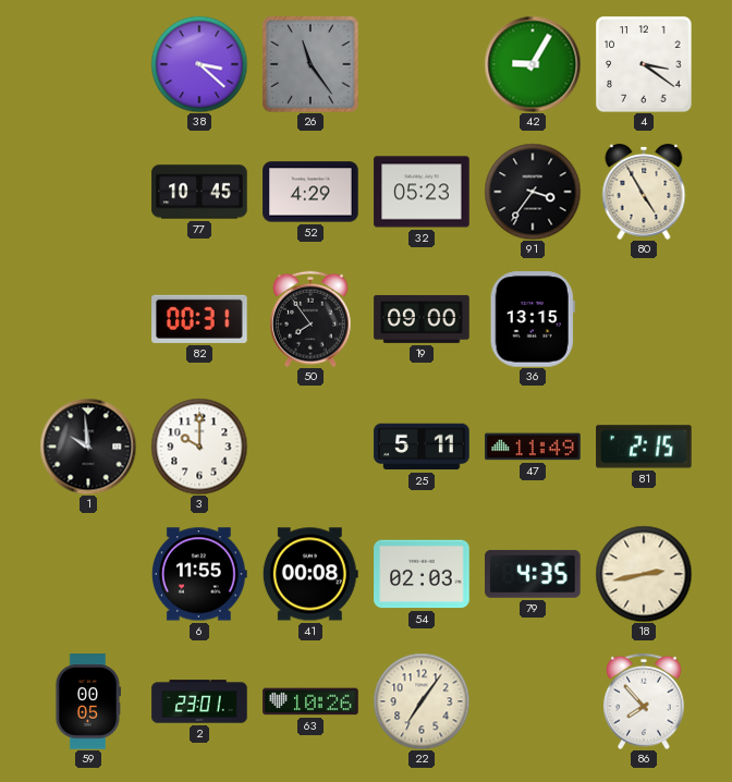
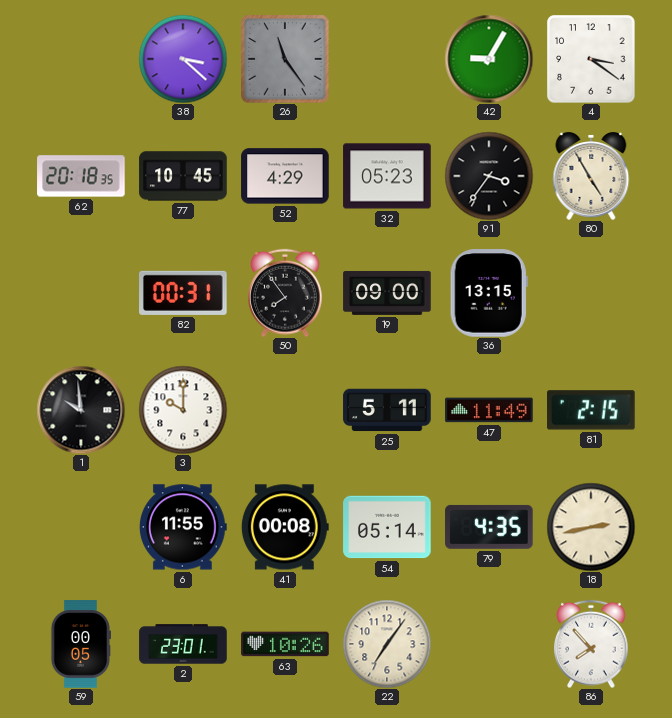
62: none -> 20:18 (81, 176)
54: 02:03 -> 05:14 (387, 527)
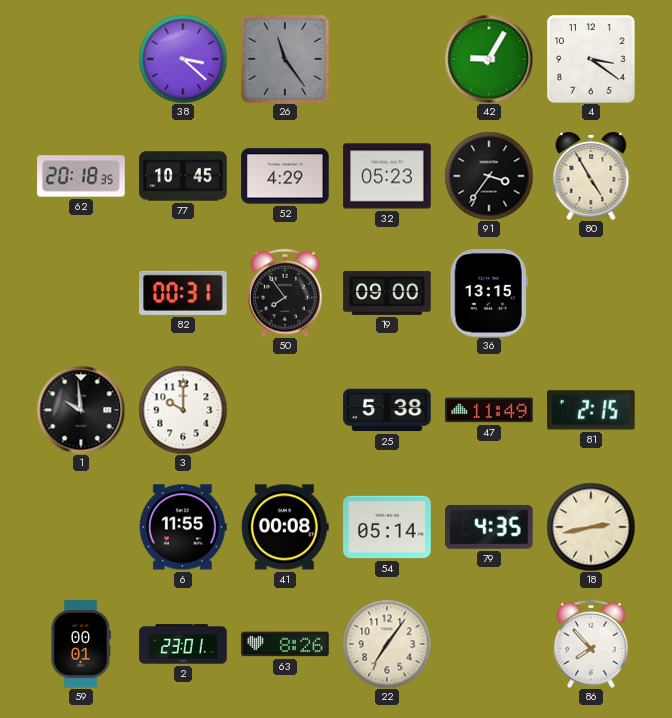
25: 5:11 -> 5:38 (387, 410)
59: 00:05 -> 00:01 (80, 644)
63: 10:26 -> 8:26 (285, 644)
